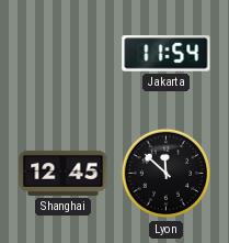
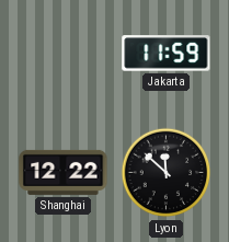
Jakarta: 11:54 -> 11:59 (167, 54)
Shanghai: 12:45 -> 12:22 (64, 172)
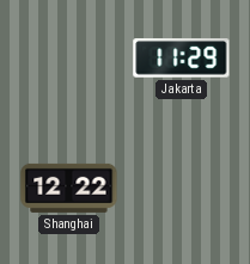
Jakarta: 11:59 -> 11:29 (182, 59)
Lyon: 11:52 -> none (167, 173)
